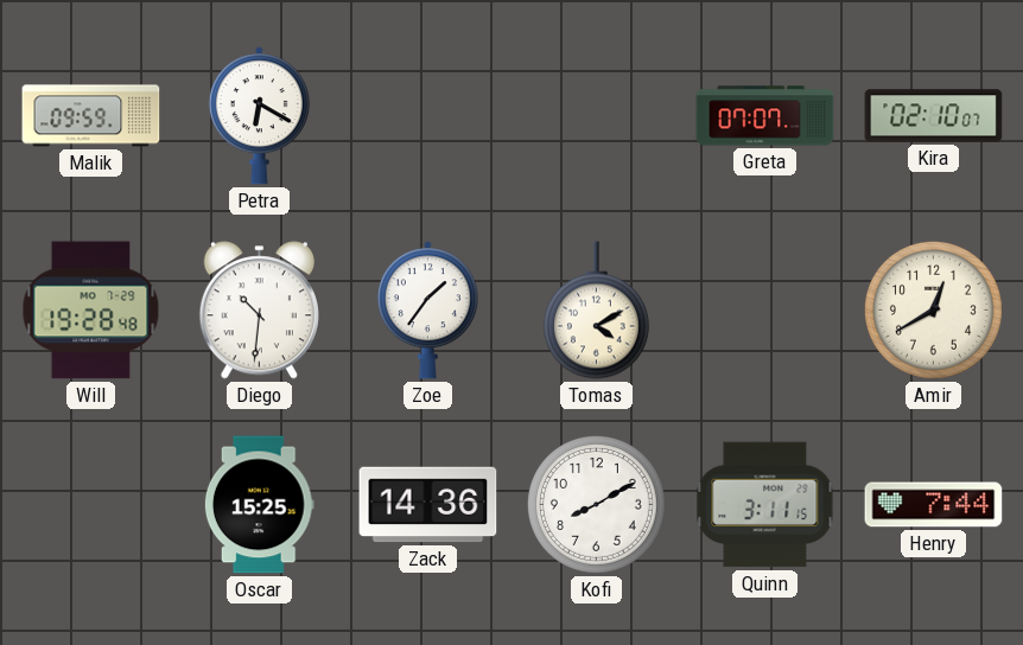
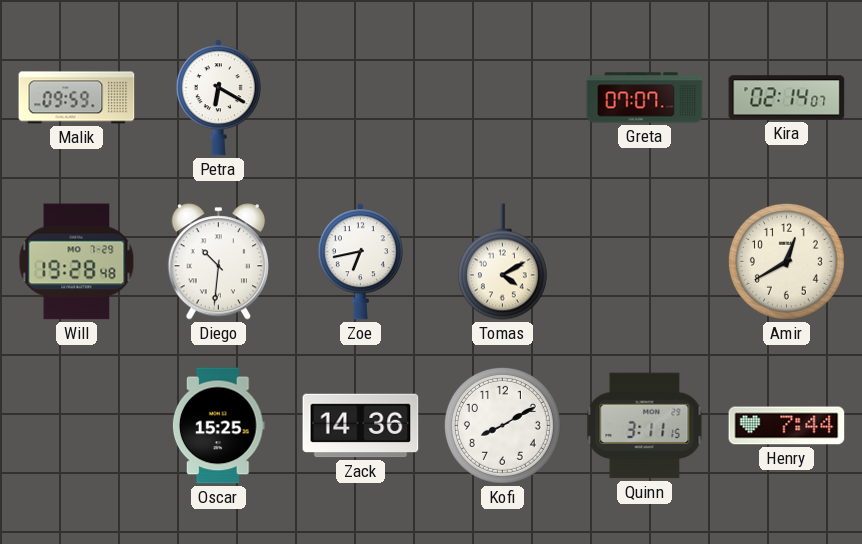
Kira: 02:10 -> 02:14 (787, 98)
Zoe: 1:36 -> 6:43 (360, 262)
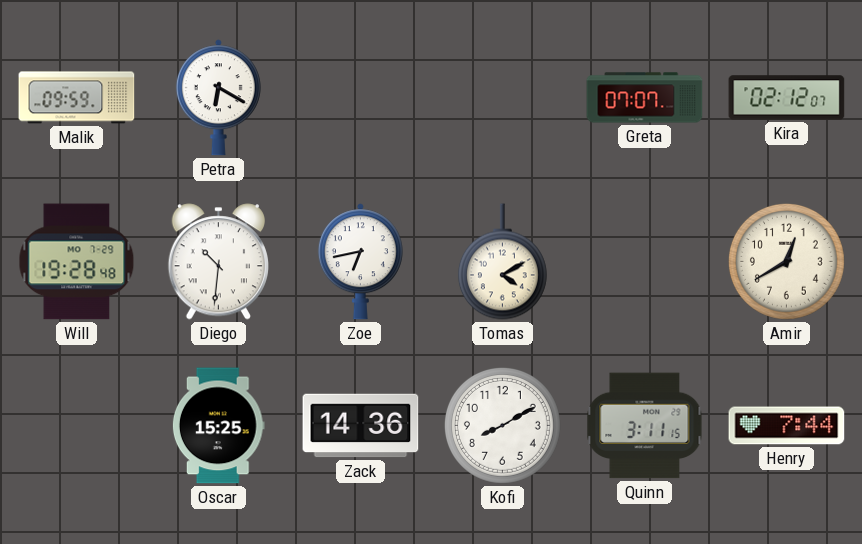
Kira: 02:14 -> 02:12 (787, 98)
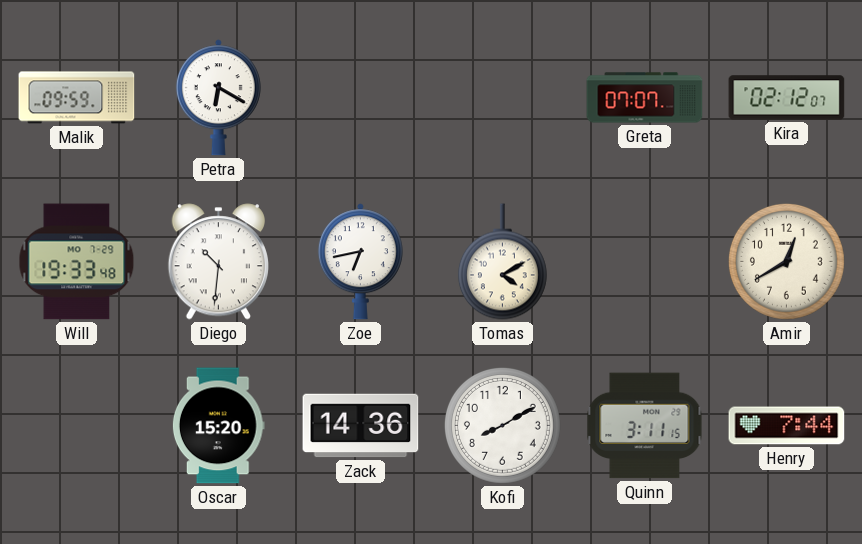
Will: 19:28 -> 19:33 (77, 262)
Oscar: 15:25 -> 15:20 (218, 426)
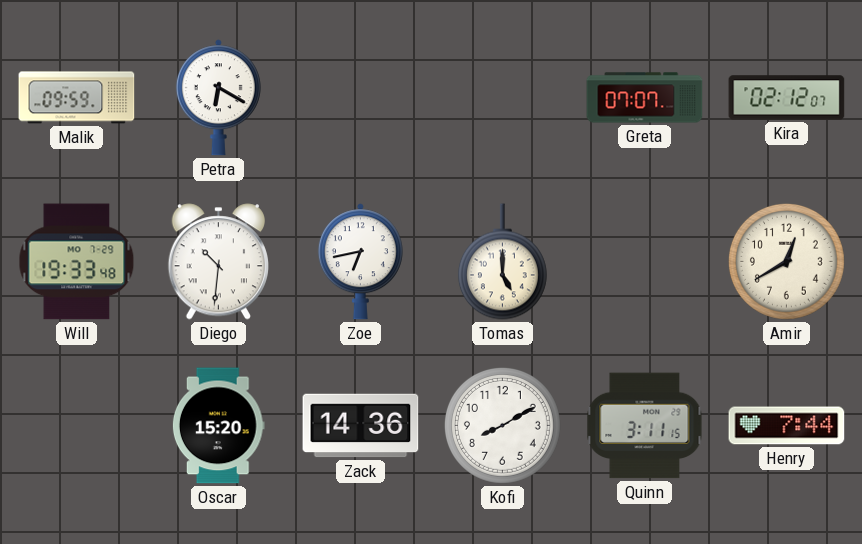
Tomas: 4:10 -> 5:00 (502, 262)
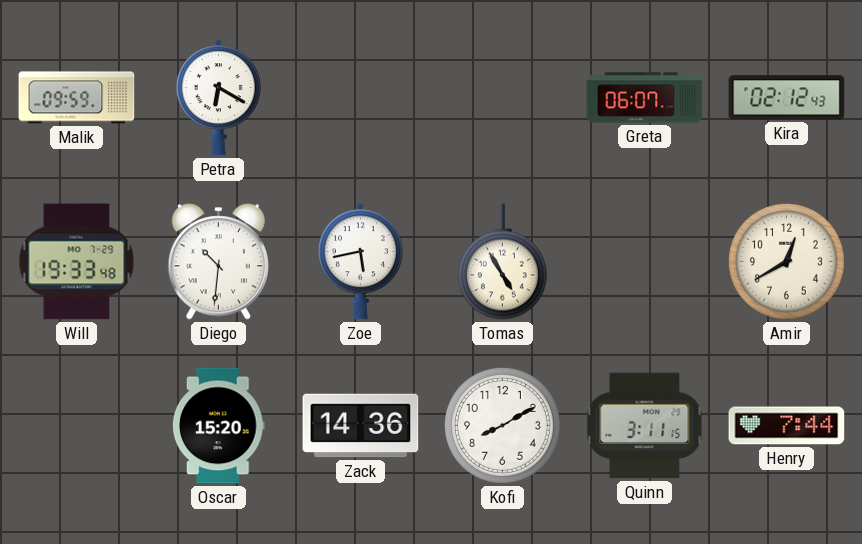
Greta: 07:07 -> 06:07 (645, 98)
Kira: 02:12:07 -> 02:12:43 (787, 98)
Zoe: 6:43 -> 5:43 (360, 262)
Tomas: 5:00 -> 4:55 (502, 262)
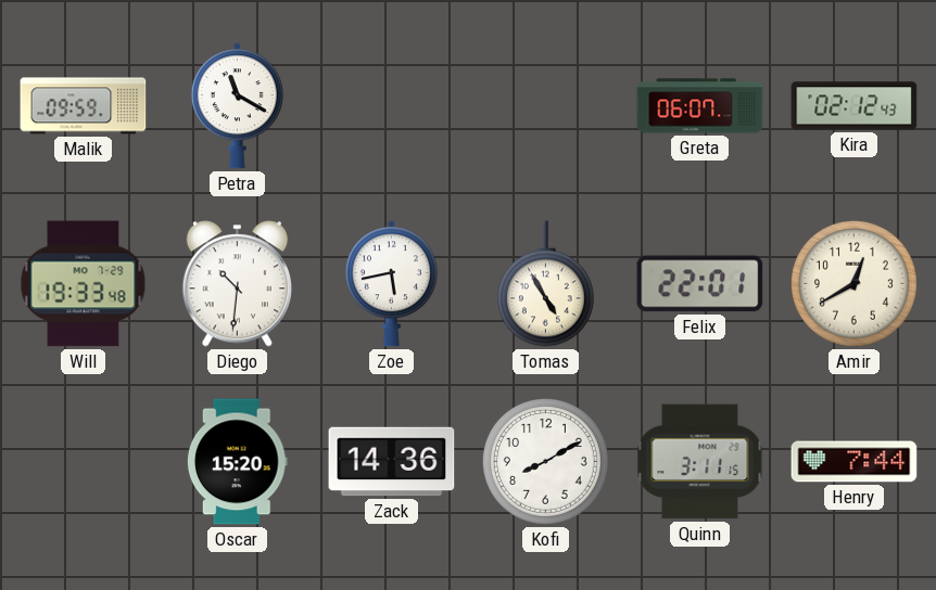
Petra: 6:20 -> 11:20 (237, 106)
Felix: none -> 22:01 (700, 284)
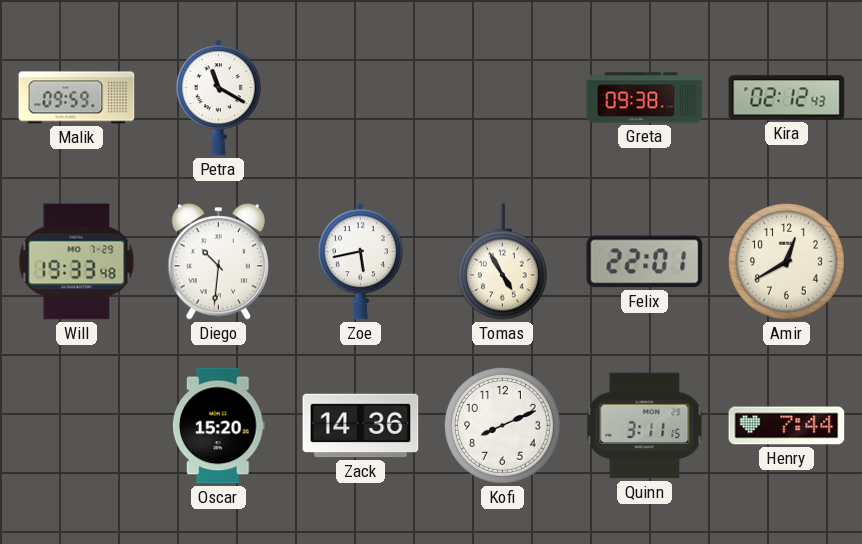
Greta: 06:07 -> 09:38 (645, 98)
Kofi: 8:10 -> 8:11 (502, 425)
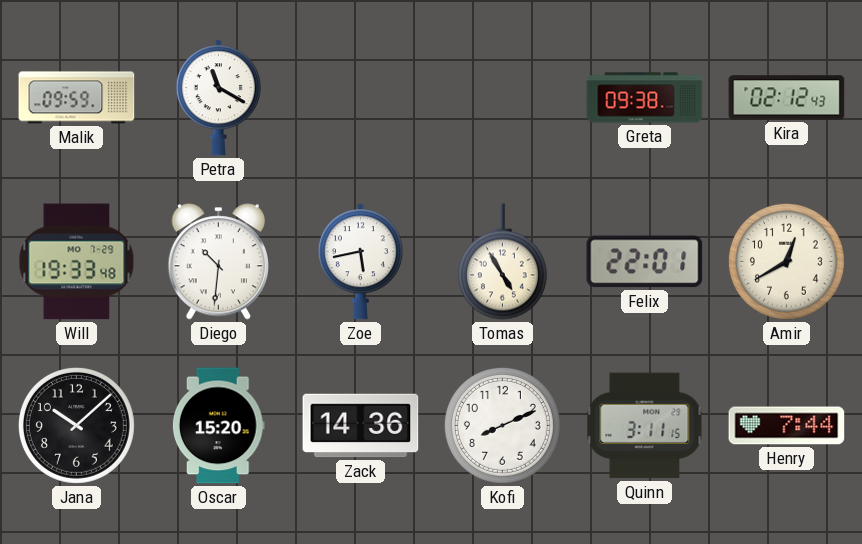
Jana: none -> 10:08 (76, 425)
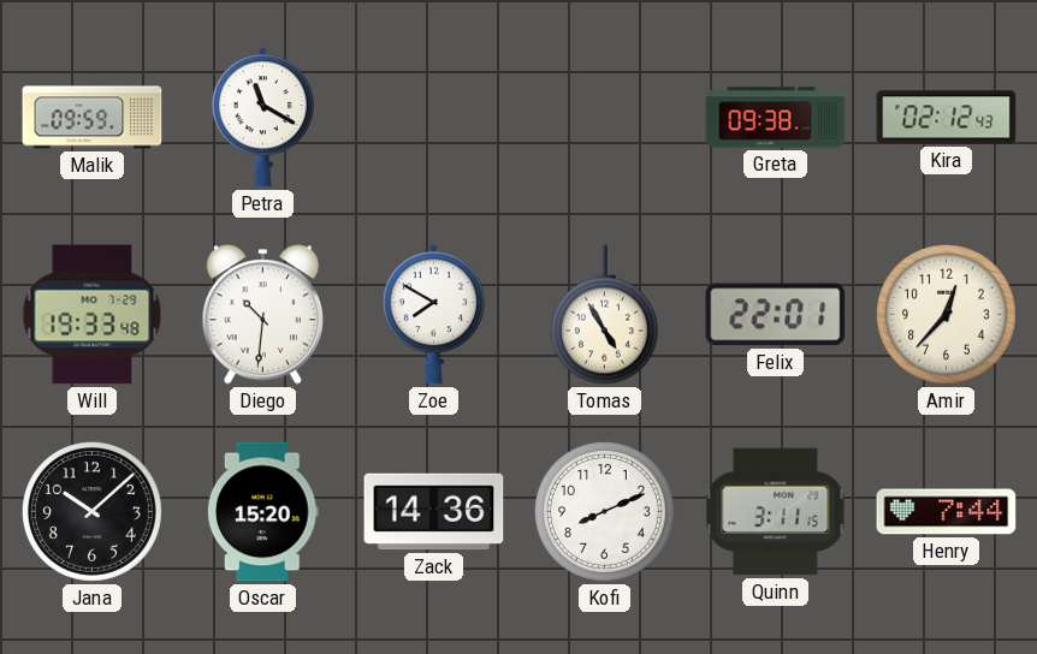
Zoe: 5:43 -> 7:50 (433, 315)
Amir: 12:40 -> 12:37 (946, 314)
